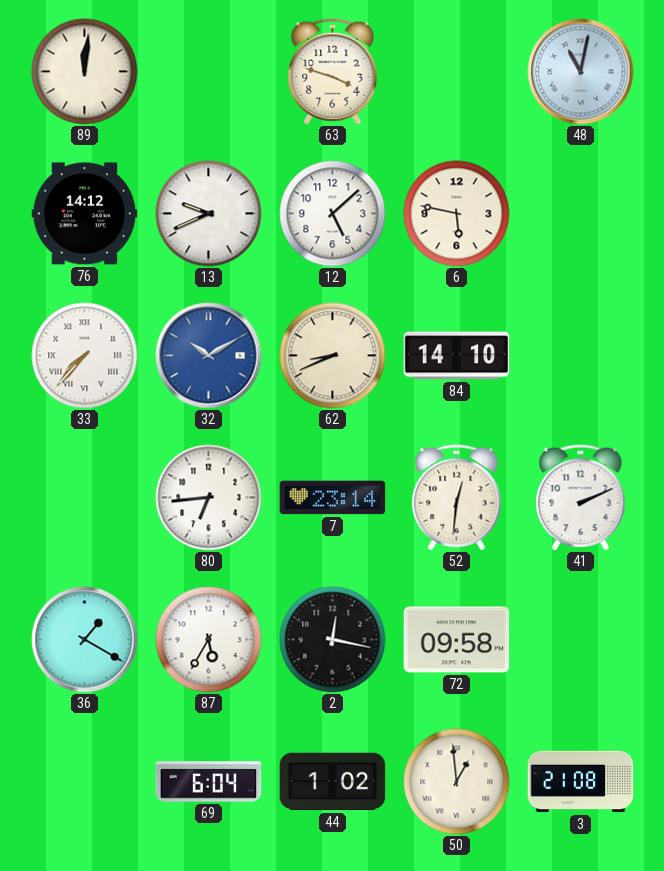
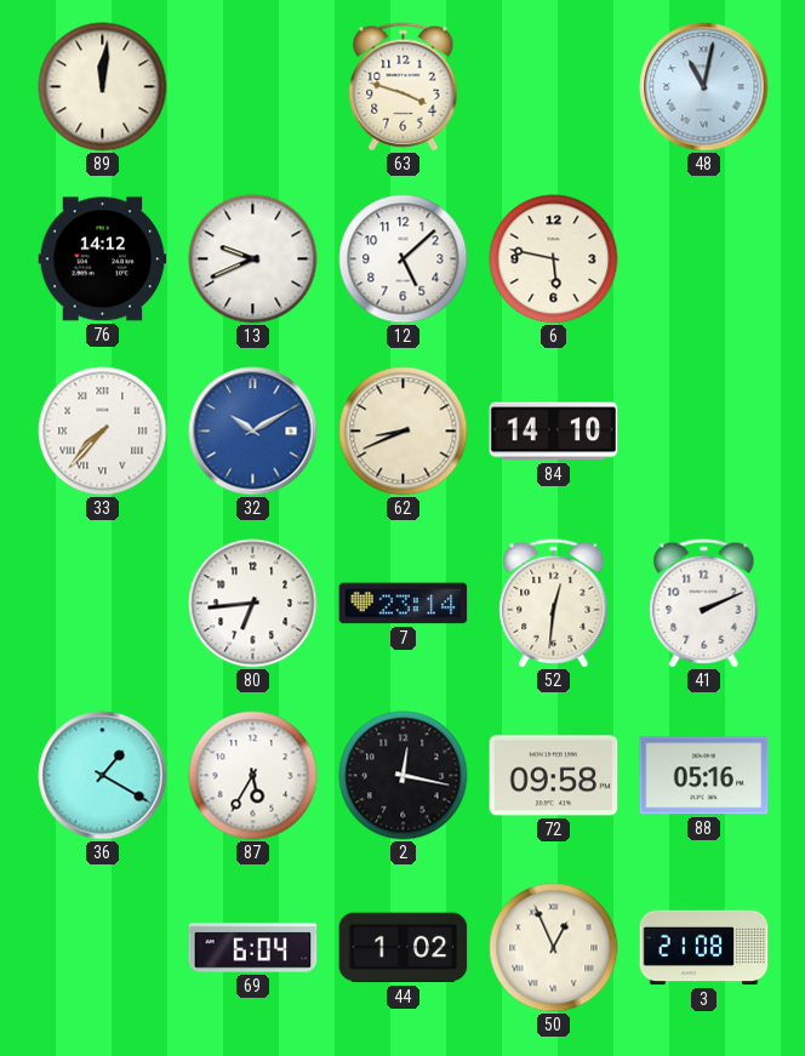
88: none -> 05:16 (704, 776)
50: 12:59 -> 12:56 (554, 948)
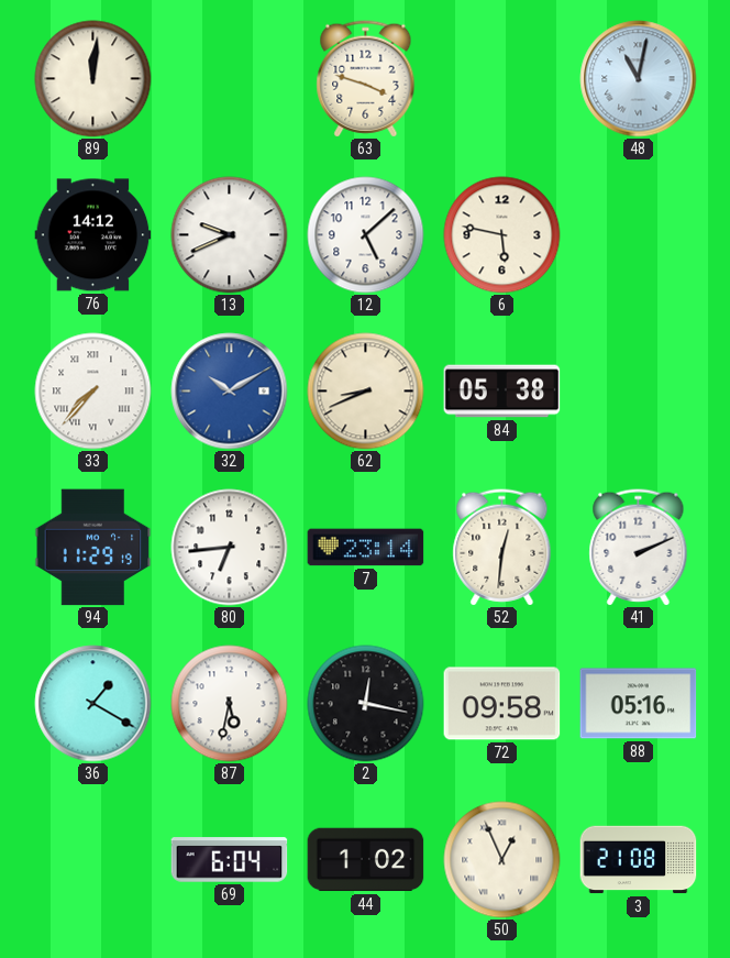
84: 14:10 -> 05:38 (502, 392)
94: none -> 11:29 (93, 548)
87: 5:35 -> 5:32 (230, 704)
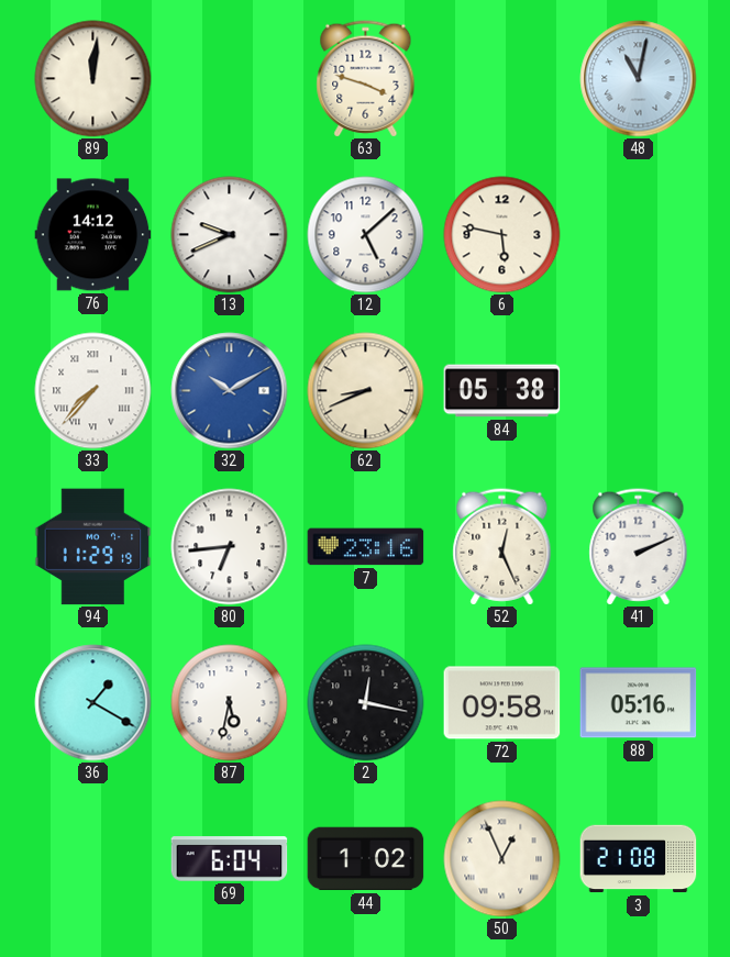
7: 23:14 -> 23:16 (366, 547)
52: 12:31 -> 12:26 (502, 547)
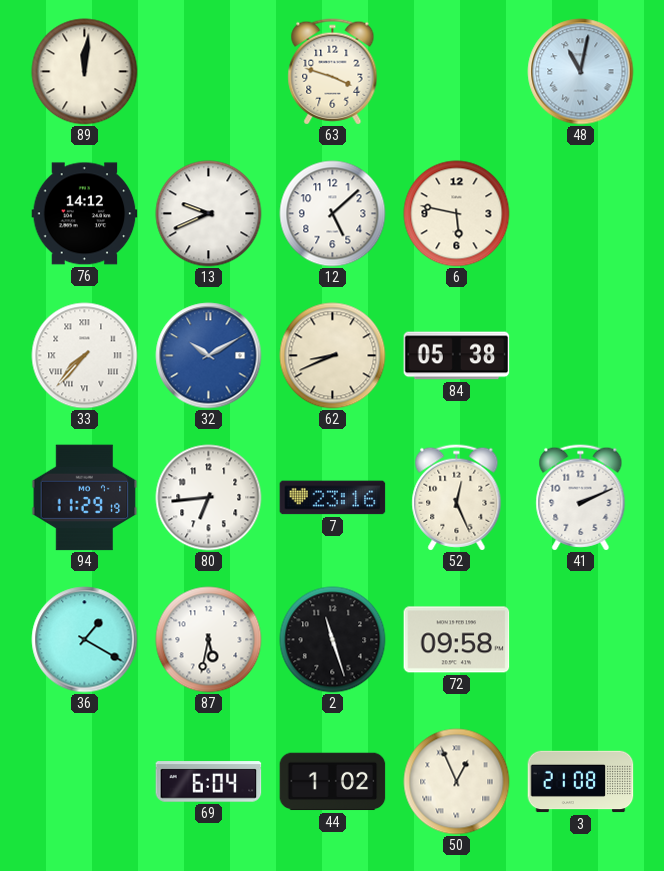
2: 12:17 -> 11:27 (333, 640)
88: 05:16 -> none (639, 703)
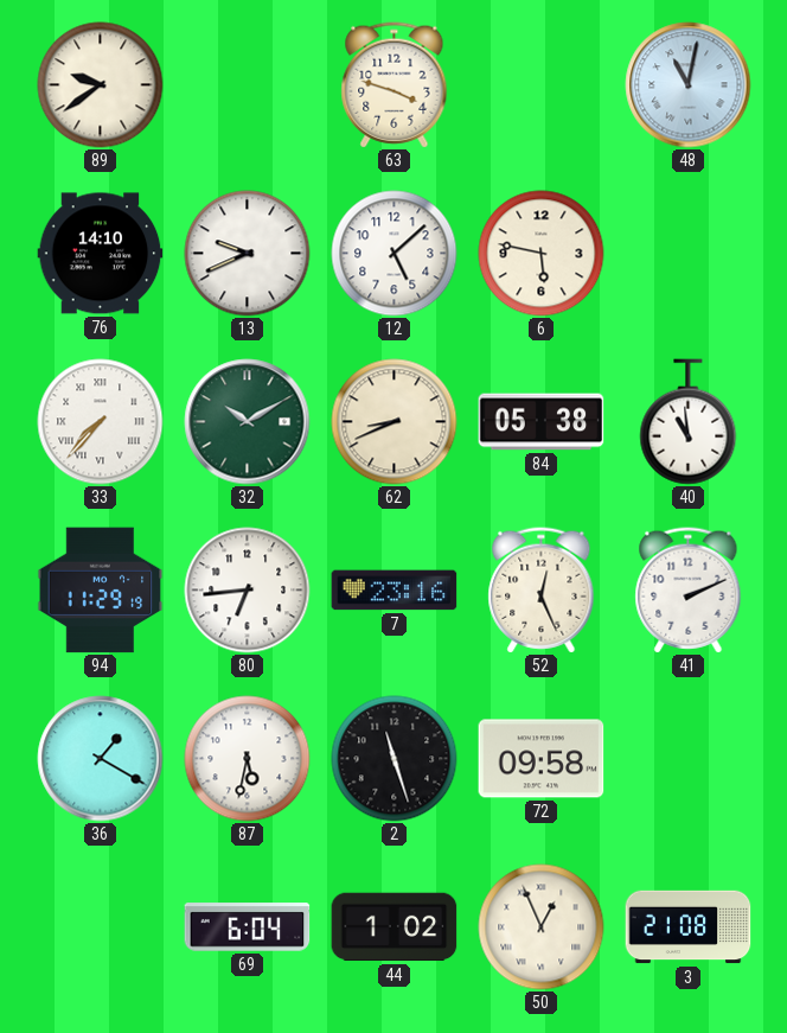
89: 12:01 -> 9:39 (101, 85)
76: 14:12 -> 14:10 (101, 254)
32 dial: blue -> green (248, 422)
40: none -> 10:59 (689, 422)
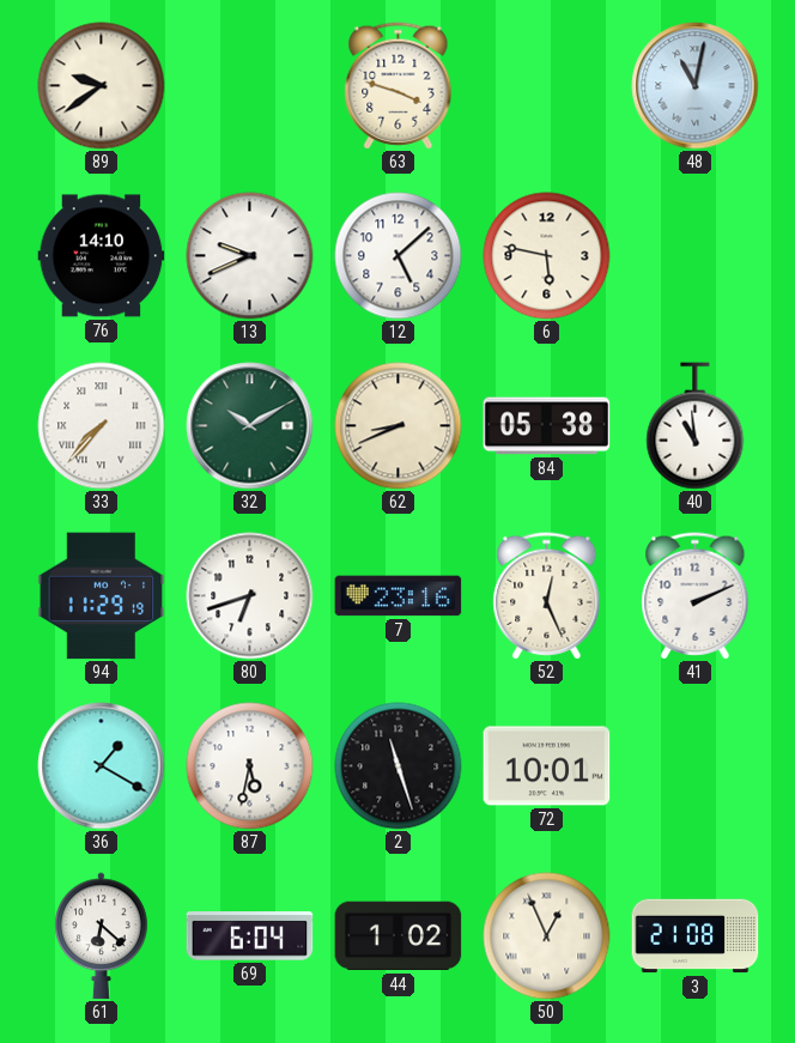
80: 6:44 -> 6:42 (250, 596)
72: 09:58 -> 10:01 (547, 766)
61: none -> 6:22 (102, 936)
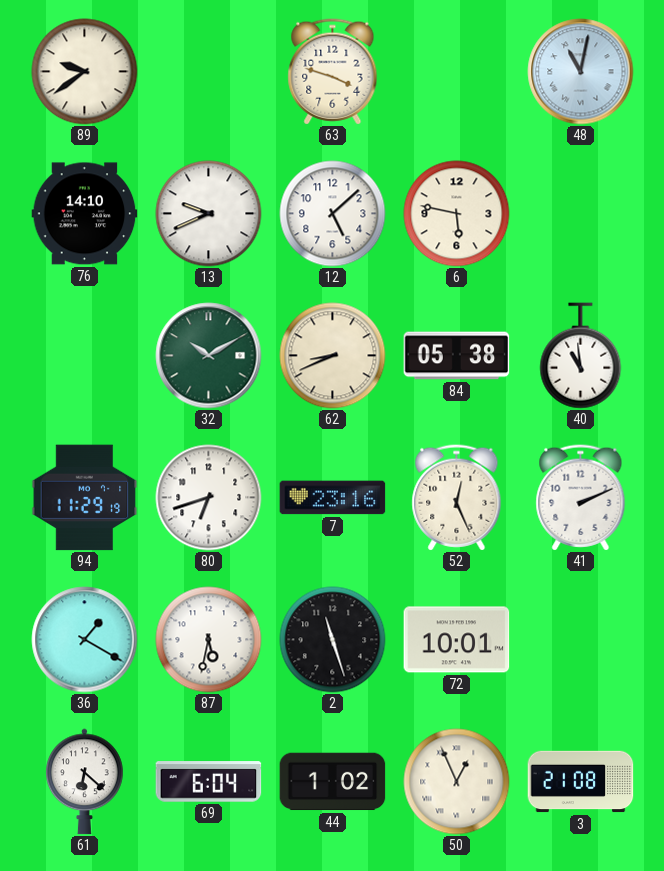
33: 7:37 -> none (102, 426)
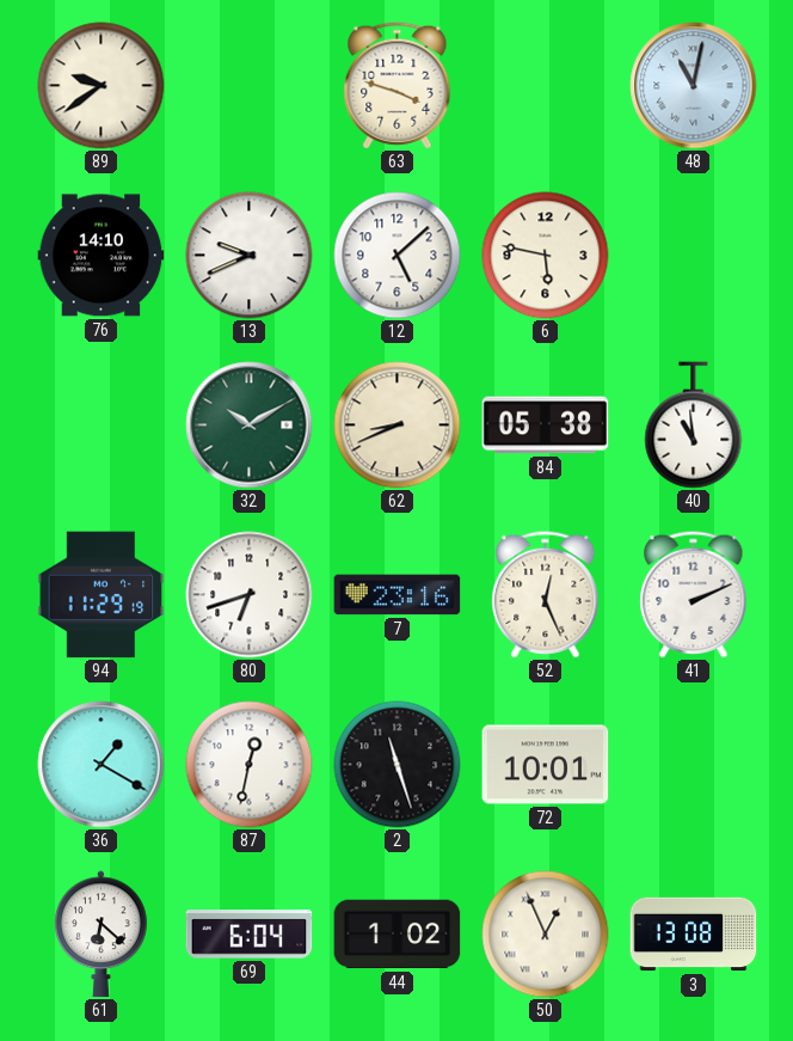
87: 5:32 -> 12:32 (250, 765)
3: 21:08 -> 13:08 (694, 935)
